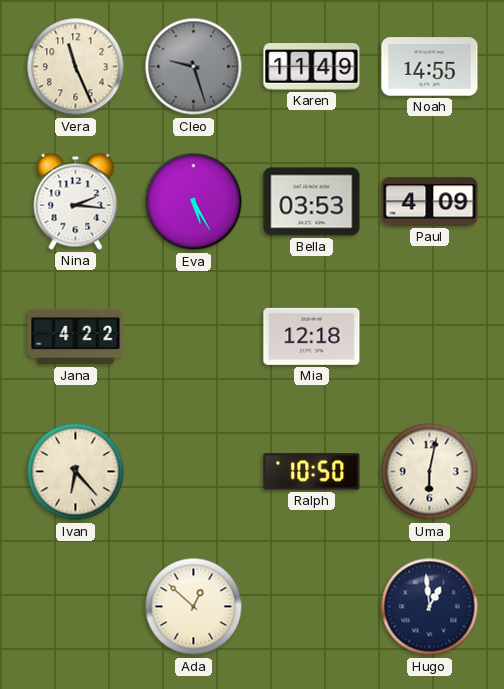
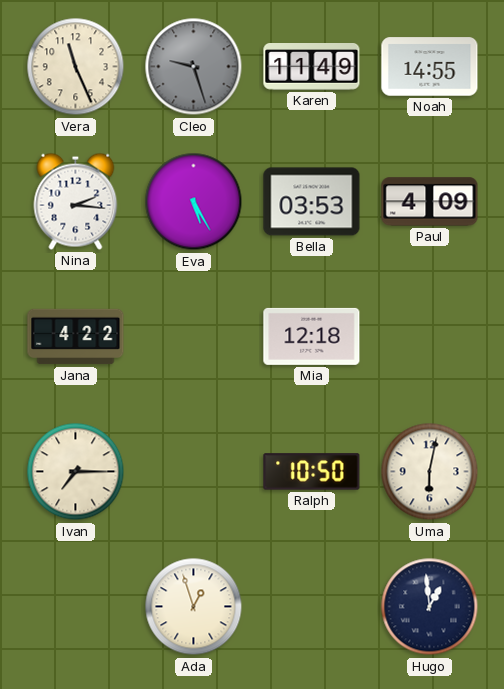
Ivan: 6:23 -> 7:15 (76, 472)
Ada: 12:52 -> 12:57 (194, 607)
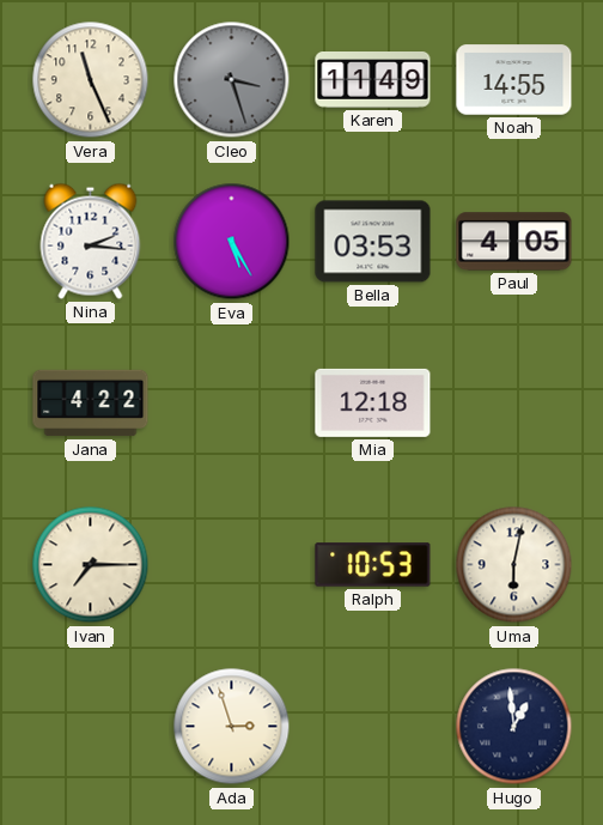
Cleo: 9:27 -> 3:27 (232, 80)
Paul: 4:09 -> 4:05 (514, 242)
Ralph: 10:50 -> 10:53 (373, 565)
Ada: 12:57 -> 2:57 (232, 727)
